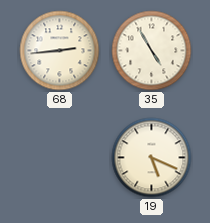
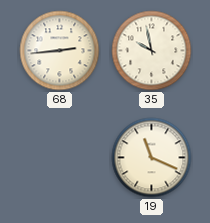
35: 4:55 -> 9:58 (152, 51)
19: 5:19 -> 11:19 (152, 158)
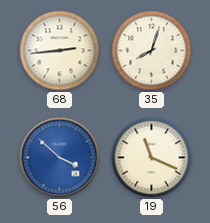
35: 9:58 -> 8:03 (152, 51)
56: none -> 3:52 (60, 158)
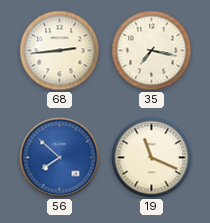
35: 8:03 -> 7:17 (152, 51)
56: 3:52 -> 7:52 (60, 158)
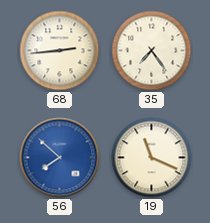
35: 7:17 -> 7:24 (152, 51)
